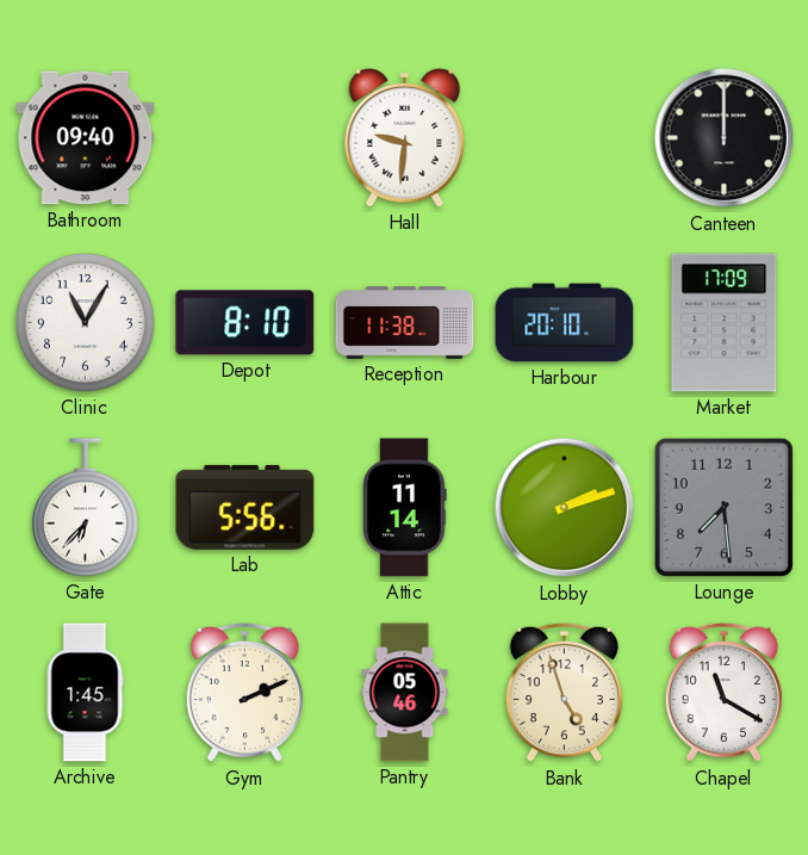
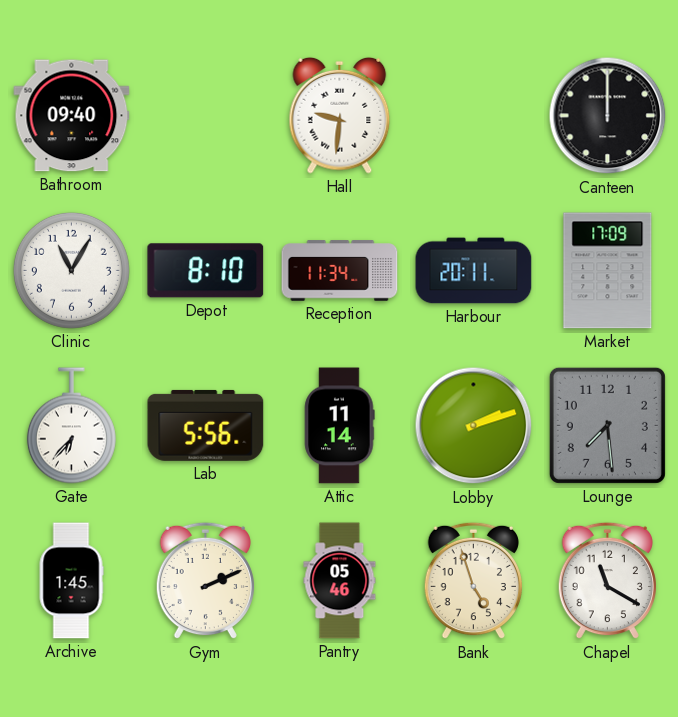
Reception: 11:38 -> 11:34 (340, 271)
Harbour: 20:10 -> 20:11 (474, 271)
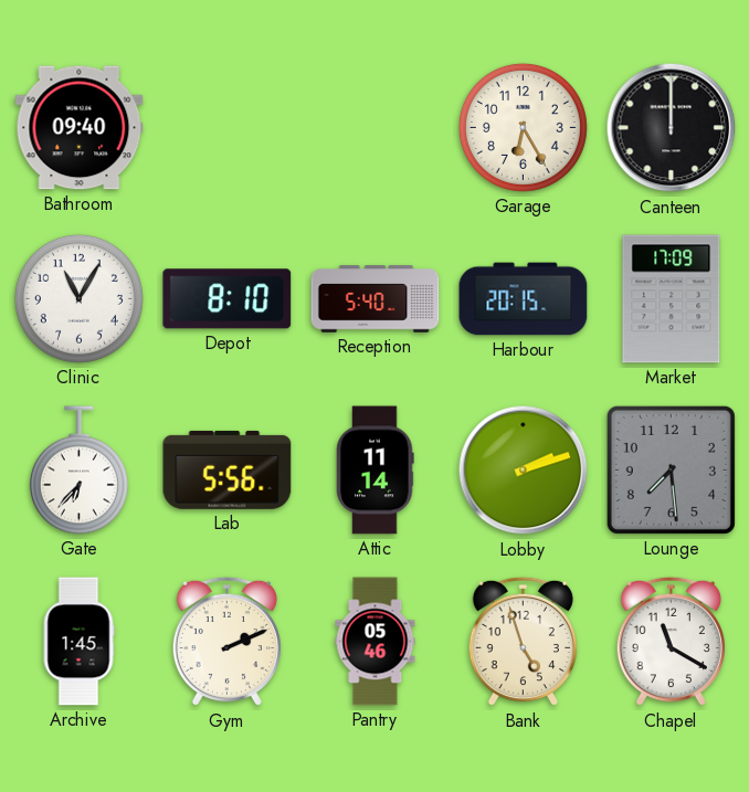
Hall: 9:31 -> none (340, 115)
Garage: none -> 6:25 (523, 127)
Reception: 11:34 -> 5:40 (376, 299)
Harbour: 20:11 -> 20:15 (524, 299)
